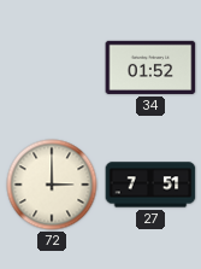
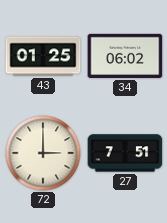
43: none -> 01:25 (43, 56)
34: 01:52 -> 06:02 (125, 56)
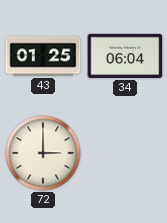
34: 06:02 -> 06:04 (125, 56)
27: 7:51 -> none (125, 153)
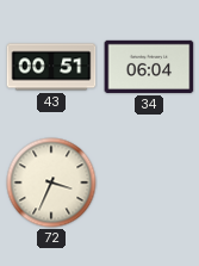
43: 01:25 -> 00:51 (51, 67)
72: 3:00 -> 3:34 (51, 183)
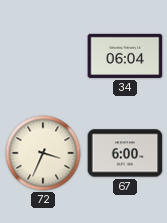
43: 00:51 -> none (51, 67)
67: none -> 6:00 (125, 153)
